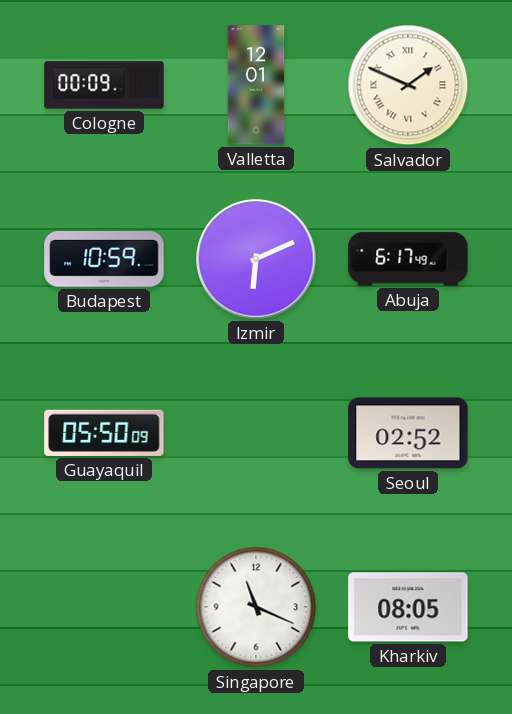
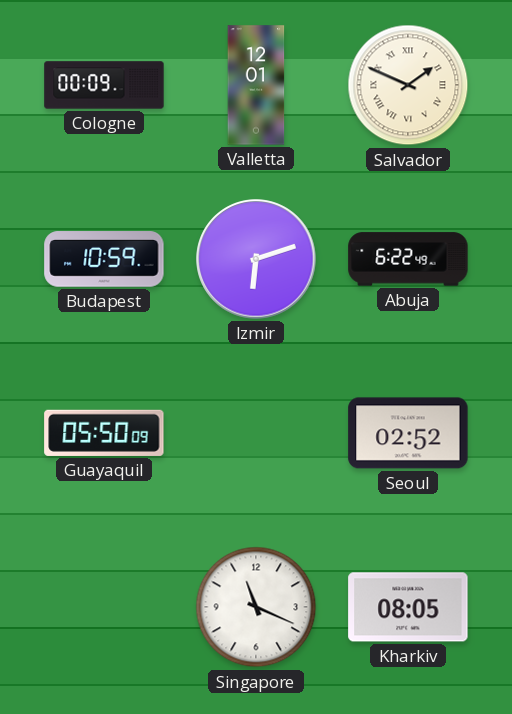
Izmir: 6:11 -> 6:12 (256, 259)
Abuja: 6:17 -> 6:22 (408, 259)
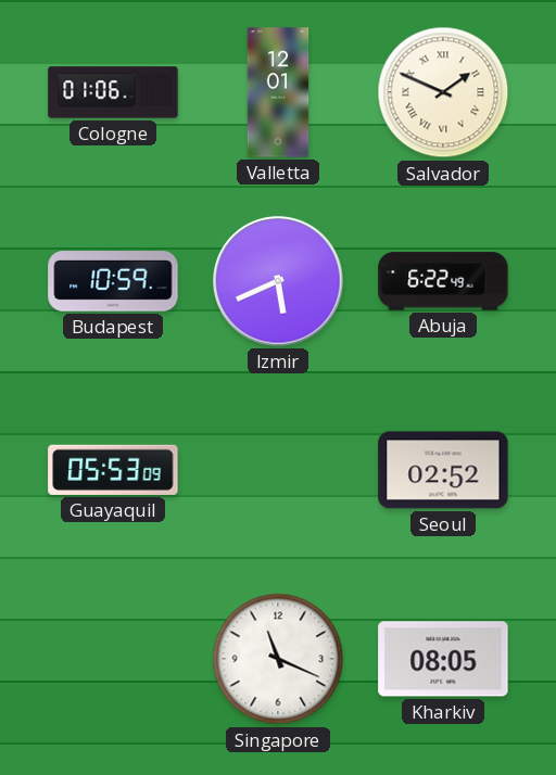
Cologne: 00:09 -> 01:06 (113, 92)
Izmir: 6:12 -> 5:41 (278, 281)
Guayaquil: 05:50 -> 05:53 (113, 470)
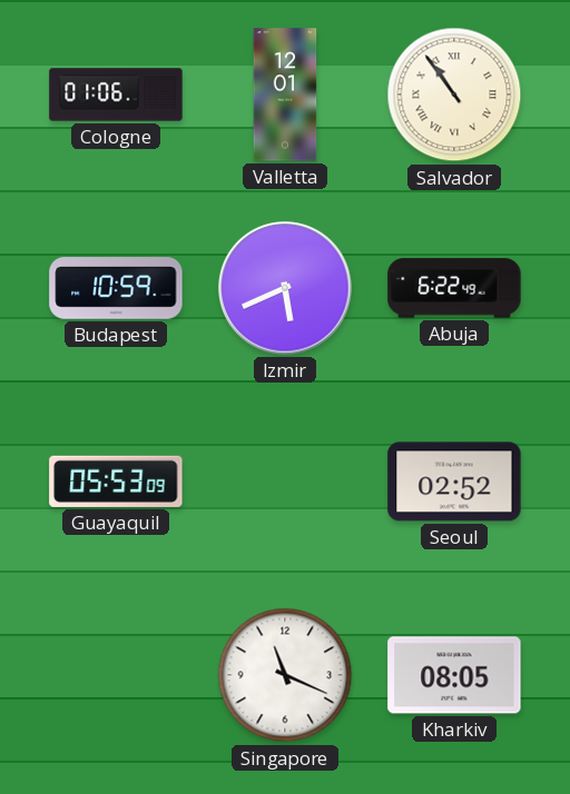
Salvador: 1:49 -> 10:54 (454, 95)
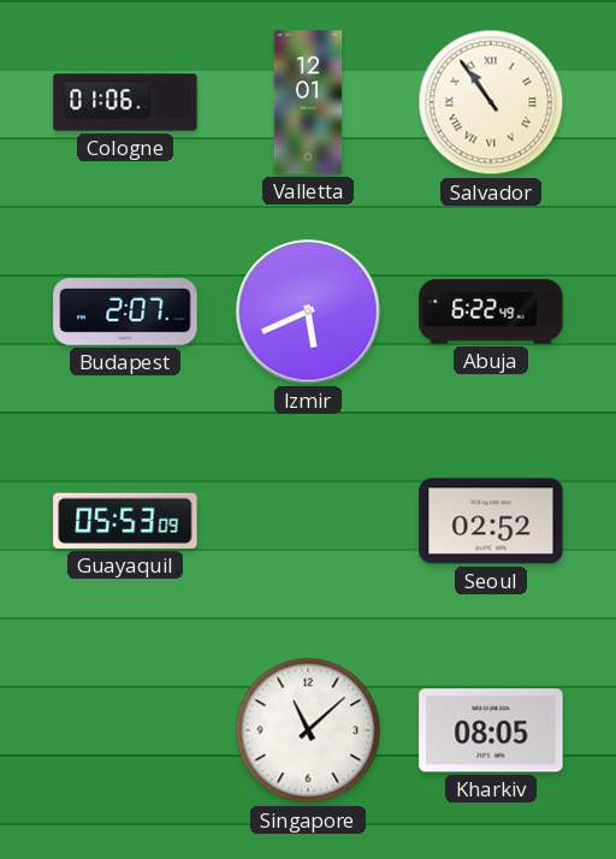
Budapest: 10:59 -> 2:07 (125, 312)
Singapore: 11:19 -> 11:08 (308, 730)
